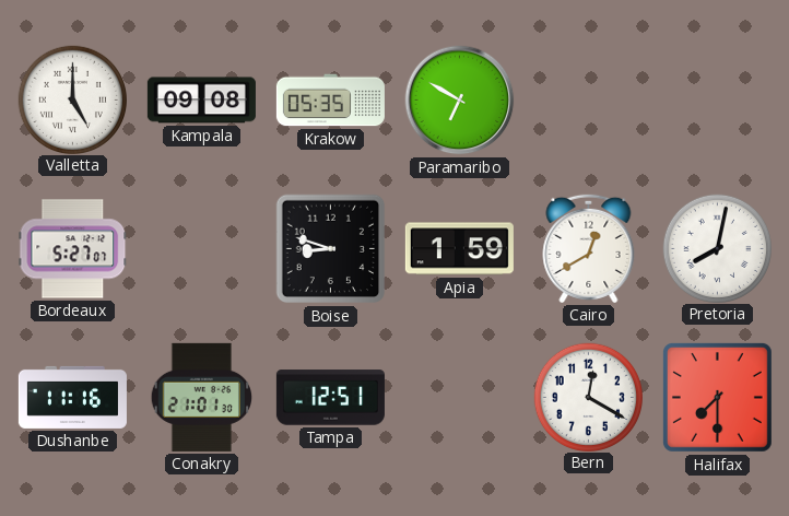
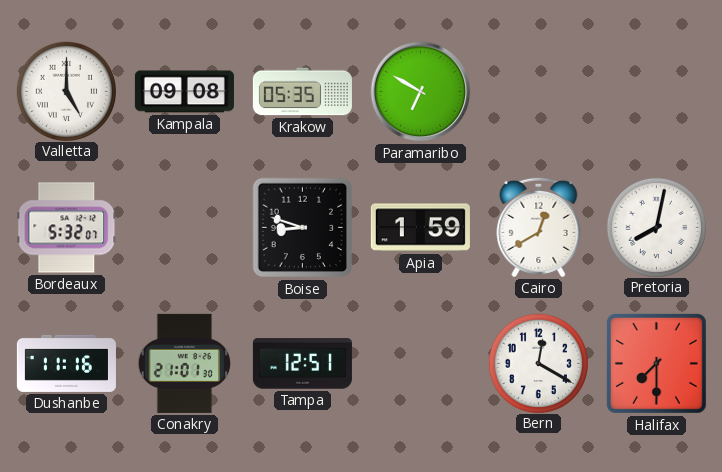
Bordeaux: 5:27 -> 5:32 (67, 228)
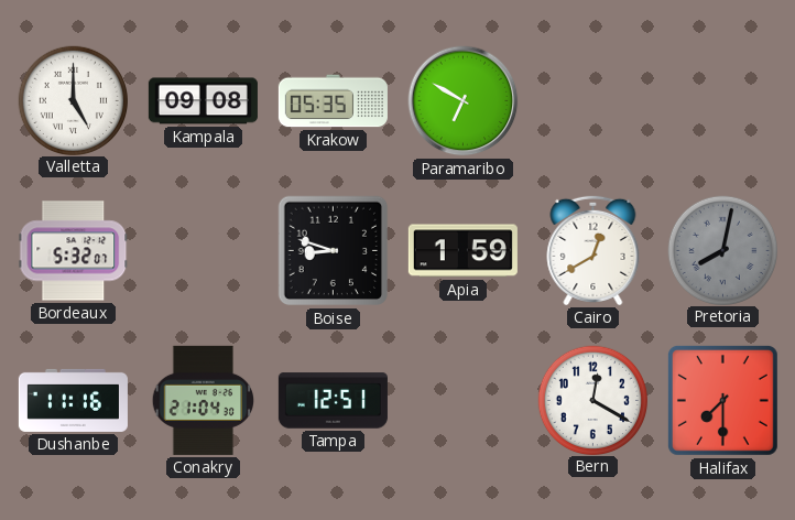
Pretoria dial: white -> grey (722, 250)
Conakry: 21:01 -> 21:04 (203, 400)
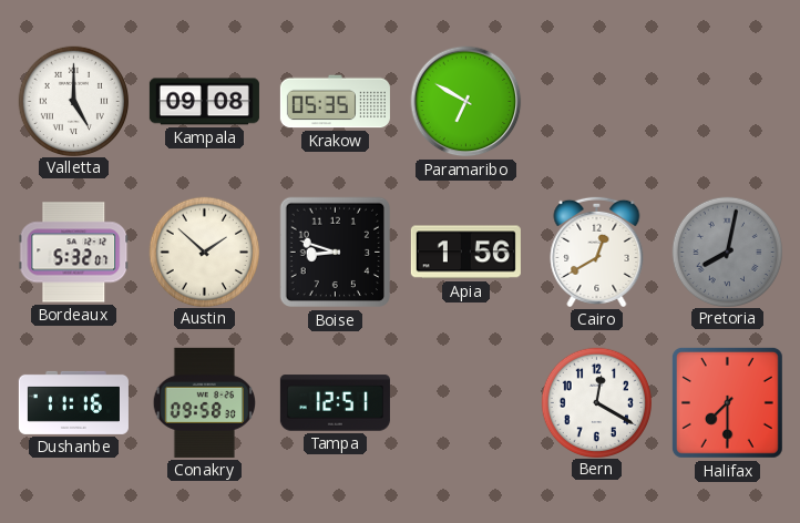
Austin: none -> 1:52 (204, 252)
Apia: 1:59 -> 1:56 (465, 253)
Conakry: 21:04 -> 09:58 (204, 402)
